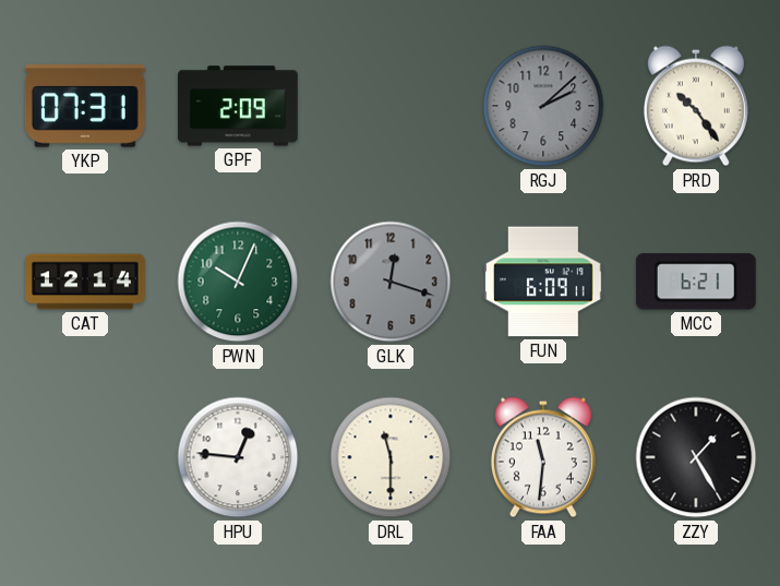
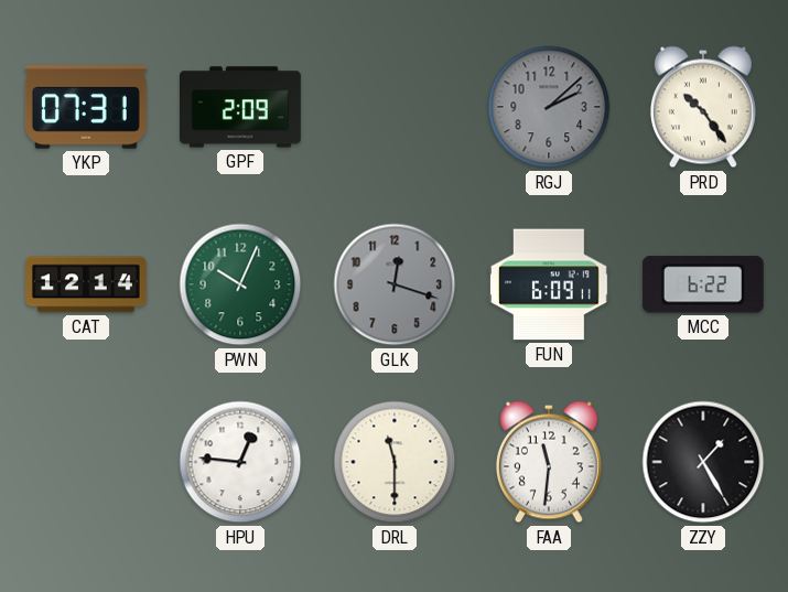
MCC: 6:21 -> 6:22 (703, 284)
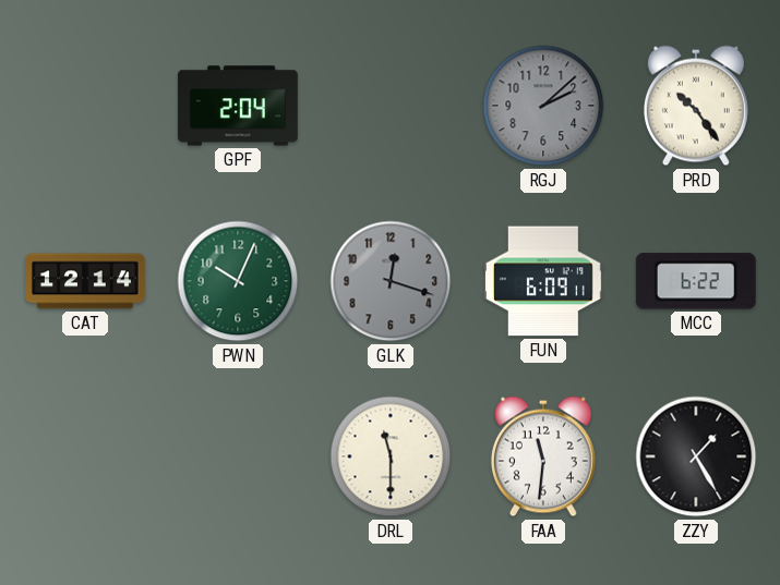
YKP: 07:31 -> none (86, 108)
GPF: 2:09 -> 2:04 (239, 106)
HPU: 12:46 -> none (240, 462)
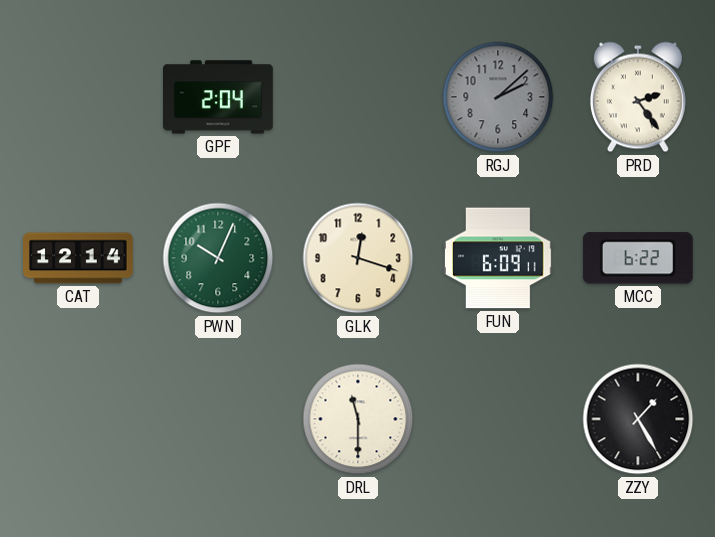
PRD: 10:24 -> 2:24 (638, 97)
GLK dial: grey -> cream (358, 258)
FAA: 11:31 -> none (543, 456)
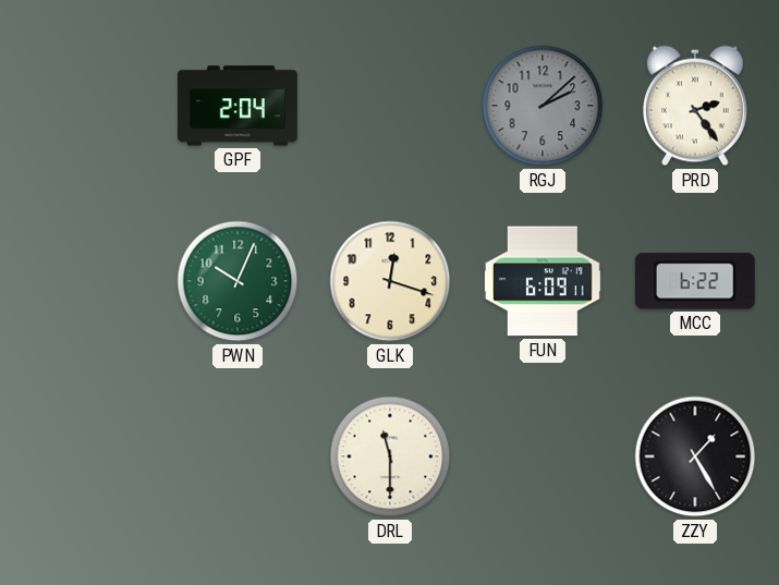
CAT: 12:14 -> none (79, 258)
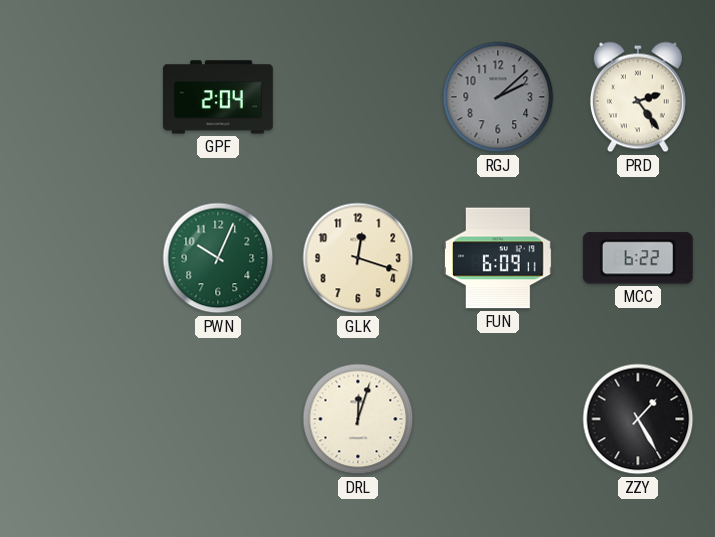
DRL: 11:30 -> 12:03 (358, 419)
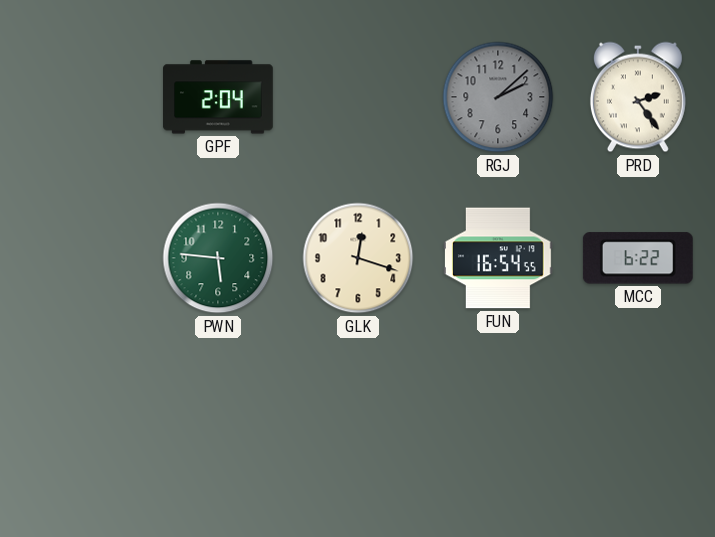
PWN: 10:04 -> 5:46 (218, 258)
FUN: 6:09 -> 16:54 (498, 258)
DRL: 12:03 -> none (358, 419)
ZZY: 1:25 -> none (638, 419)
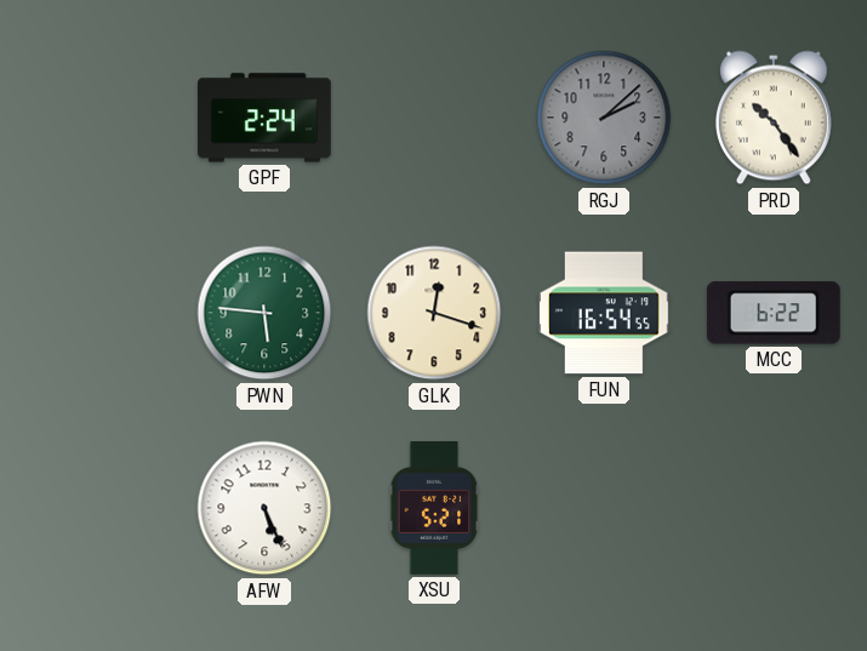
GPF: 2:04 -> 2:24 (266, 118)
PRD: 2:24 -> 10:24 (774, 118)
AFW: none -> 5:26 (264, 508)
XSU: none -> 5:21 (434, 509)
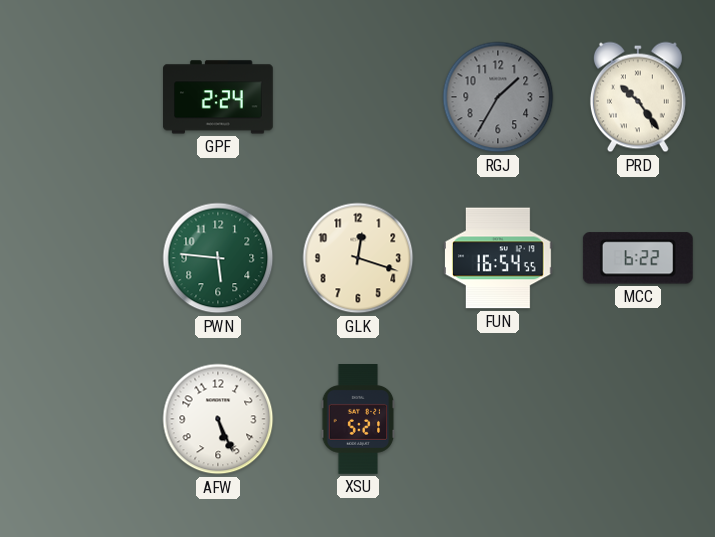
RGJ: 2:08 -> 1:35 (498, 97)
